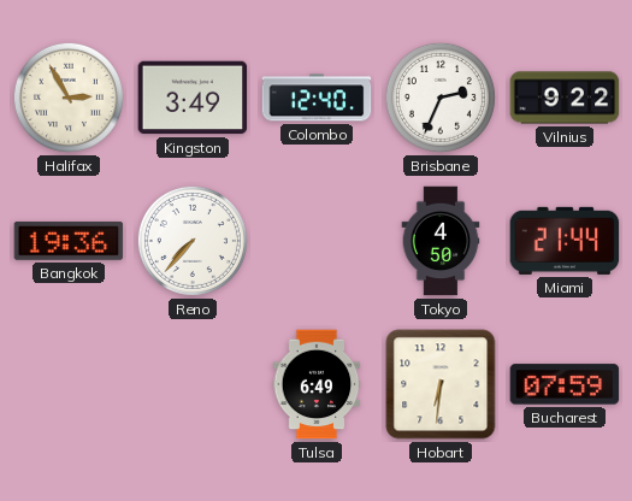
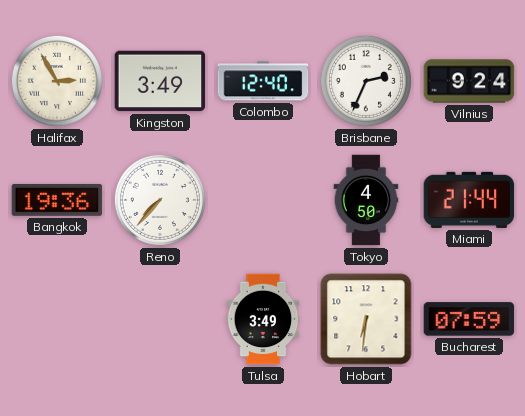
Vilnius: 9:22 -> 9:24 (469, 81)
Tulsa: 6:49 -> 3:49 (263, 319)
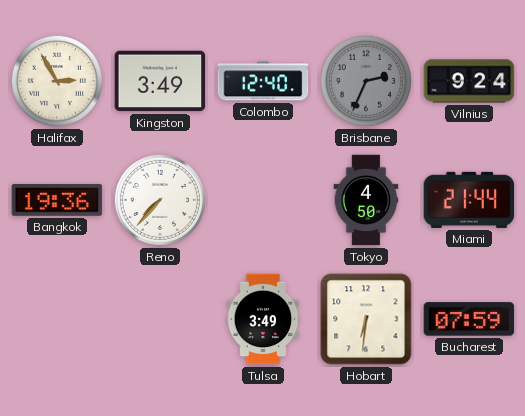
Brisbane dial: white -> grey (366, 81)
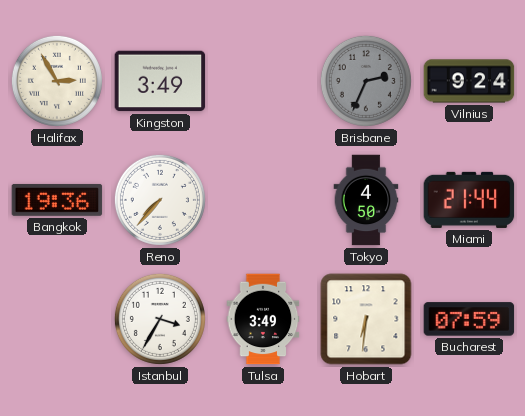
Colombo: 12:40 -> none (263, 81)
Istanbul: none -> 3:35 (160, 319)
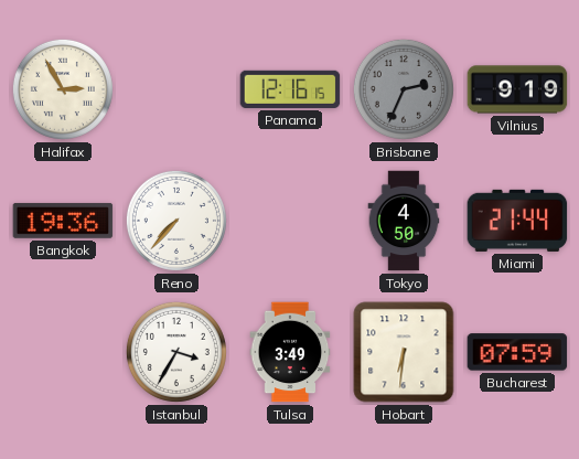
Kingston: 3:49 -> none (160, 81)
Panama: none -> 12:16 (290, 89)
Vilnius: 9:24 -> 9:19 (517, 89)
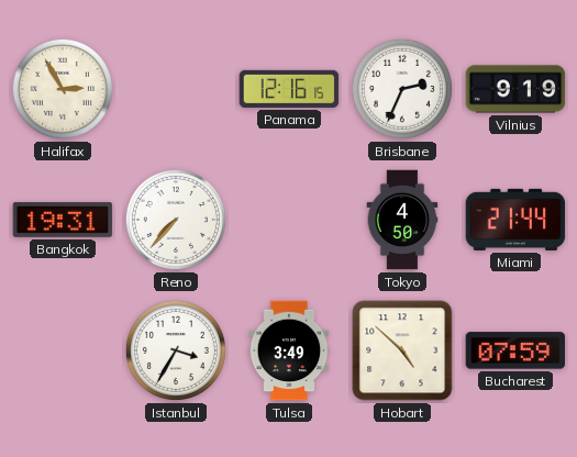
Brisbane dial: grey -> white (402, 89)
Bangkok: 19:36 -> 19:31 (63, 220)
Hobart: 6:31 -> 4:52 (402, 350)
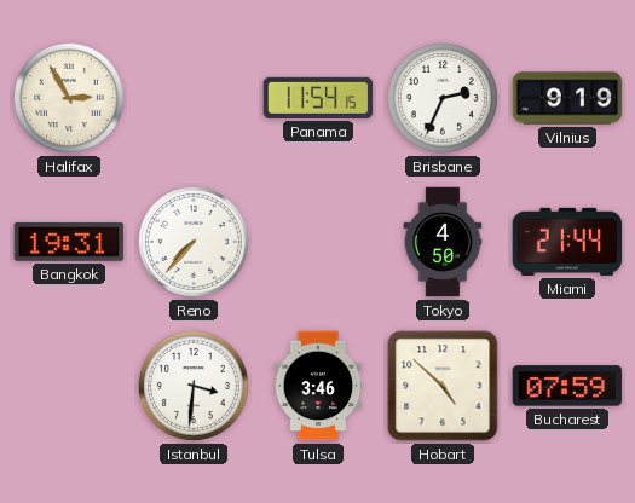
Panama: 12:16 -> 11:54 (318, 98)
Istanbul: 3:35 -> 3:31 (194, 386)
Tulsa: 3:49 -> 3:46 (318, 386)
